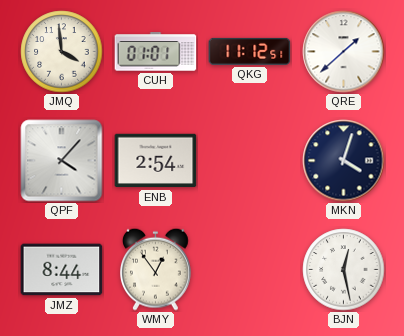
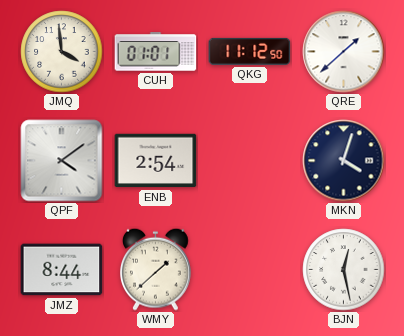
QKG: 11:12:51 -> 11:12:50 (250, 51)
QPF: 4:07 -> 4:09 (62, 161)
WMY: 12:54 -> 1:38 (156, 269)
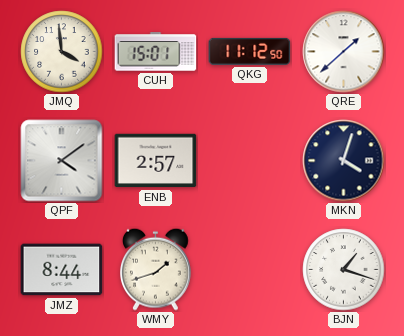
CUH: 01:01 -> 15:01 (156, 52)
ENB: 2:54 -> 2:57 (156, 161)
WMY: 1:38 -> 1:42 (156, 269)
BJN: 12:28 -> 1:18 (344, 270)
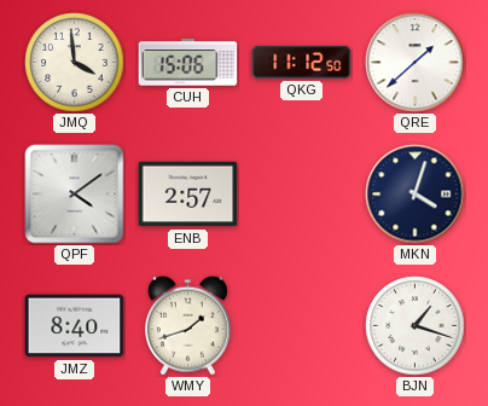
CUH: 15:01 -> 15:06 (188, 63)
JMZ: 8:44 -> 8:40 (75, 326)
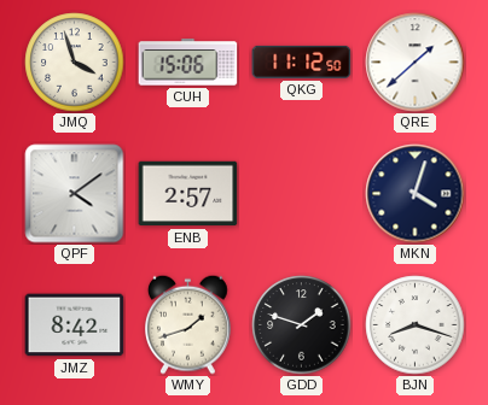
JMQ: 3:59 -> 3:57 (75, 63)
JMZ: 8:40 -> 8:42 (75, 325)
GDD: none -> 1:48 (302, 325)
BJN: 1:18 -> 8:18 (416, 325)
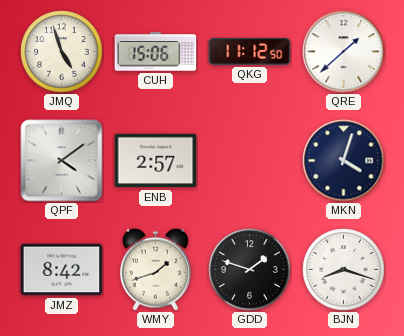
JMQ: 3:57 -> 4:57 (62, 52)
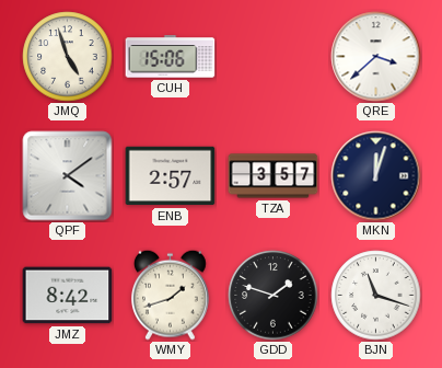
QKG: 11:12 -> none (250, 51)
QRE: 1:38 -> 3:38 (376, 57)
TZA: none -> 3:57 (274, 176)
MKN: 4:03 -> 12:03 (376, 176)
BJN: 8:18 -> 11:18 (376, 296)
